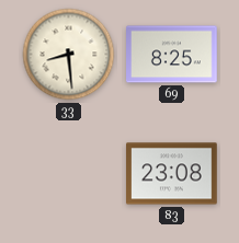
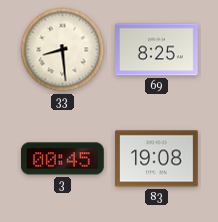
3: none -> 00:45 (63, 159)
83: 23:08 -> 19:08 (157, 159)
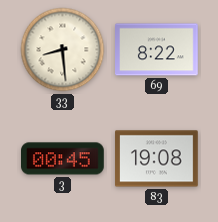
69: 8:25 -> 8:22 (157, 50)
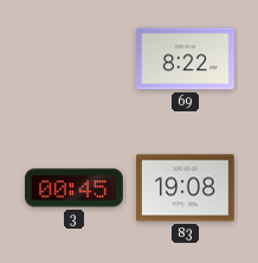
33: 8:29 -> none (63, 50)
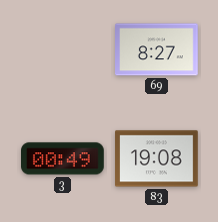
69: 8:22 -> 8:27 (157, 50)
3: 00:45 -> 00:49 (63, 159)
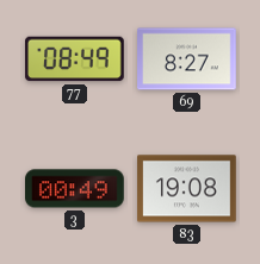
77: none -> 08:49 (75, 59)
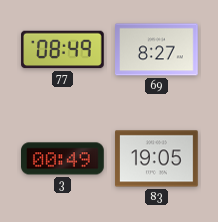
83: 19:08 -> 19:05 (157, 159)
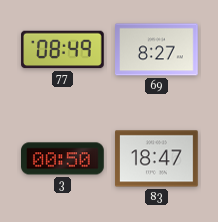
3: 00:49 -> 00:50 (63, 159)
83: 19:05 -> 18:47 (157, 159)
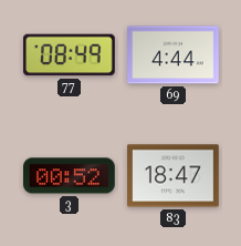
69: 8:27 -> 4:44 (174, 55)
3: 00:50 -> 00:52 (70, 176)
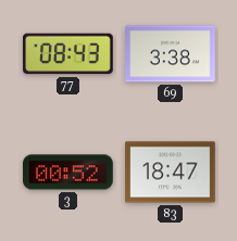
77: 08:49 -> 08:43 (68, 54)
69: 4:44 -> 3:38 (171, 54)
